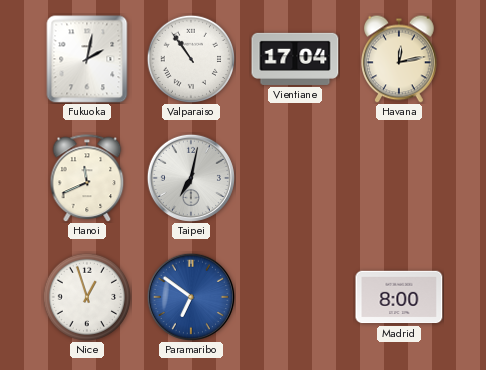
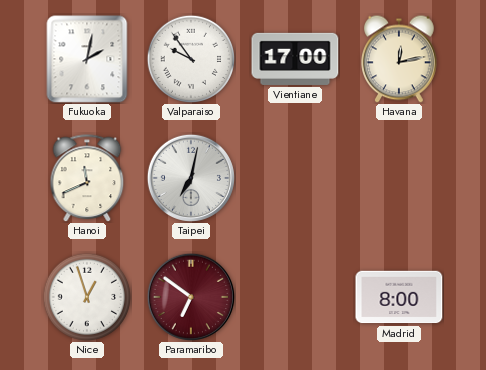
Valparaiso: 10:54 -> 9:54 (190, 58)
Vientiane: 17:04 -> 17:00 (295, 59)
Paramaribo dial: blue -> burgundy (191, 297)
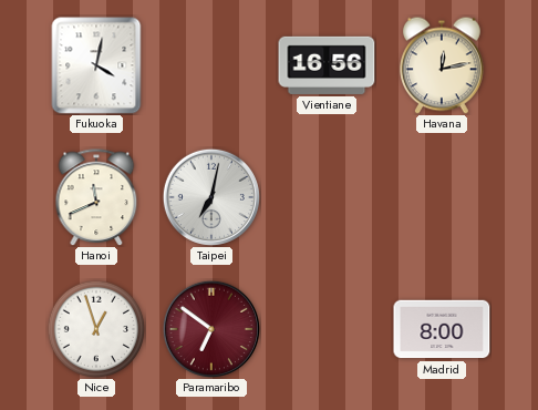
Fukuoka: 2:02 -> 4:02 (96, 65)
Valparaiso: 9:54 -> none (190, 58)
Vientiane: 17:00 -> 16:56 (327, 65)
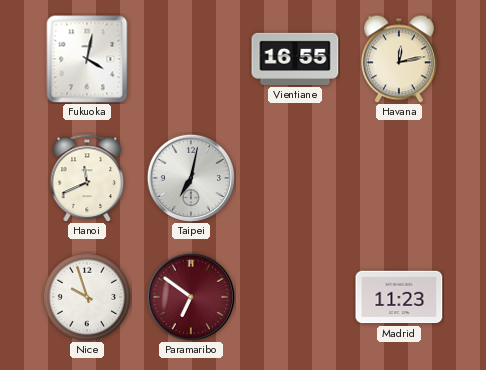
Vientiane: 16:56 -> 16:55 (295, 59)
Nice: 12:57 -> 9:57 (86, 296)
Madrid: 8:00 -> 11:23 (399, 297)
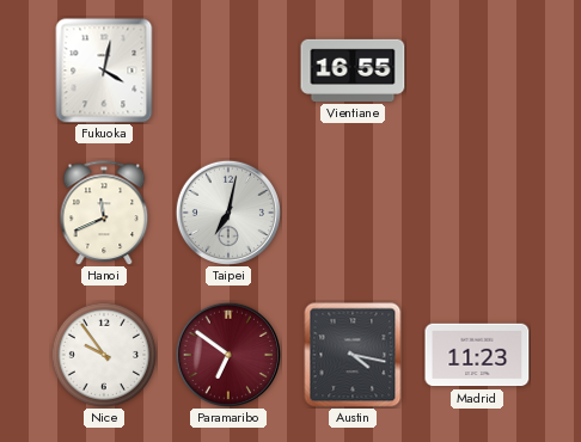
Havana: 12:13 -> none (400, 59)
Nice: 9:57 -> 9:54 (103, 354)
Austin: none -> 4:17 (353, 355)
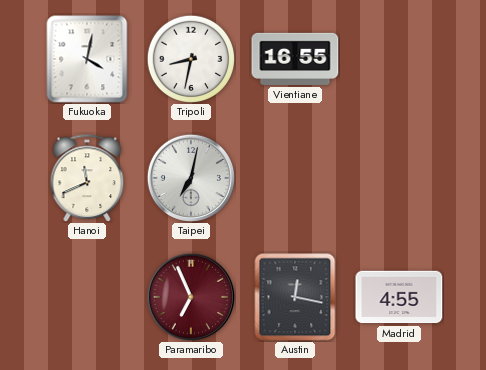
Tripoli: none -> 8:32 (190, 58)
Nice: 9:54 -> none (103, 354)
Paramaribo: 6:51 -> 6:56 (191, 297)
Austin: 4:17 -> 12:17 (295, 297)
Madrid: 11:23 -> 4:55 (399, 297)
